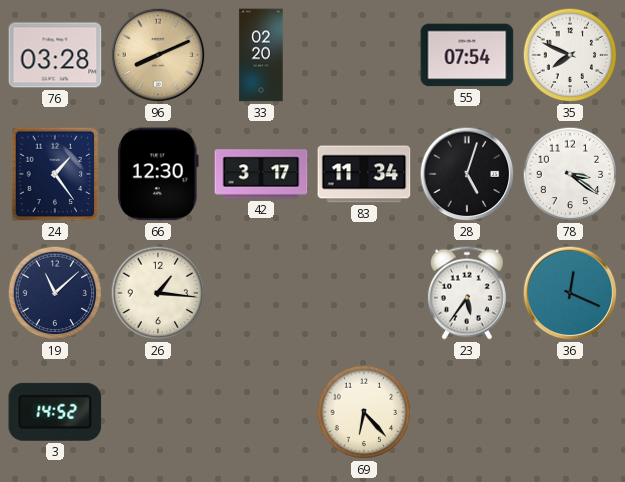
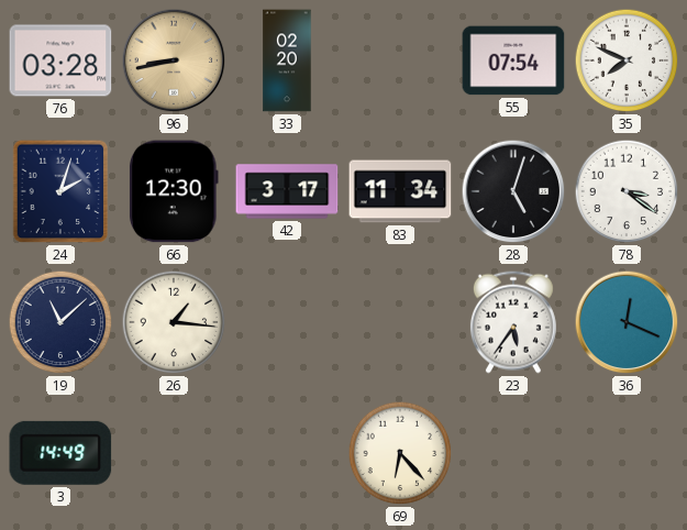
96: 8:11 -> 8:43 (174, 60)
24: 1:24 -> 2:03 (60, 191)
3: 14:52 -> 14:49 (60, 453)
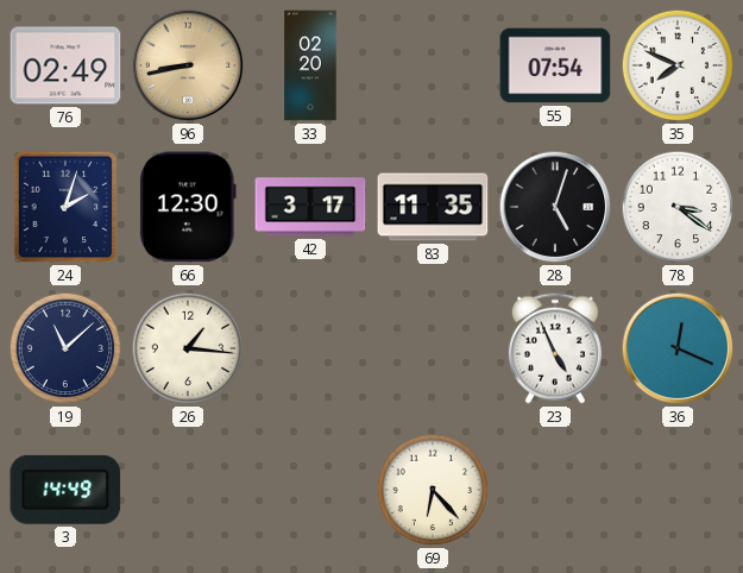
76: 03:28 -> 02:49 (65, 65)
83: 11:34 -> 11:35 (433, 207)
23: 5:36 -> 4:56 (555, 348)
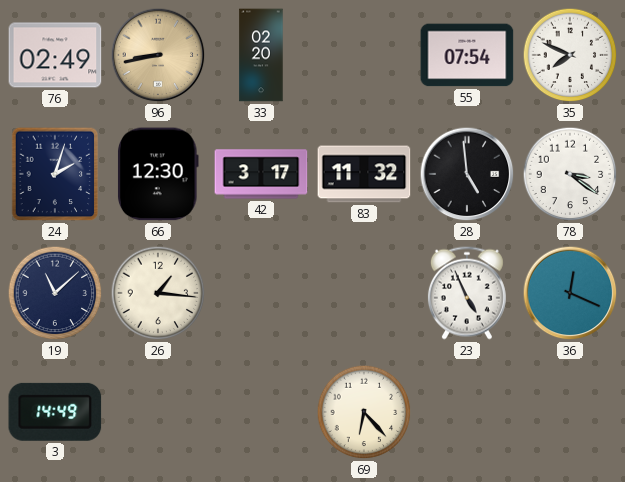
83: 11:35 -> 11:32 (364, 174)
28: 5:03 -> 4:59 (467, 174)
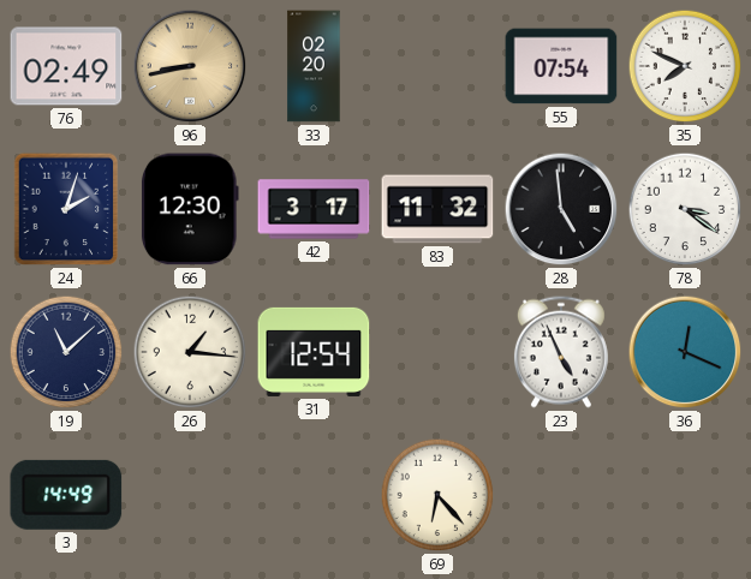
31: none -> 12:54 (314, 352)
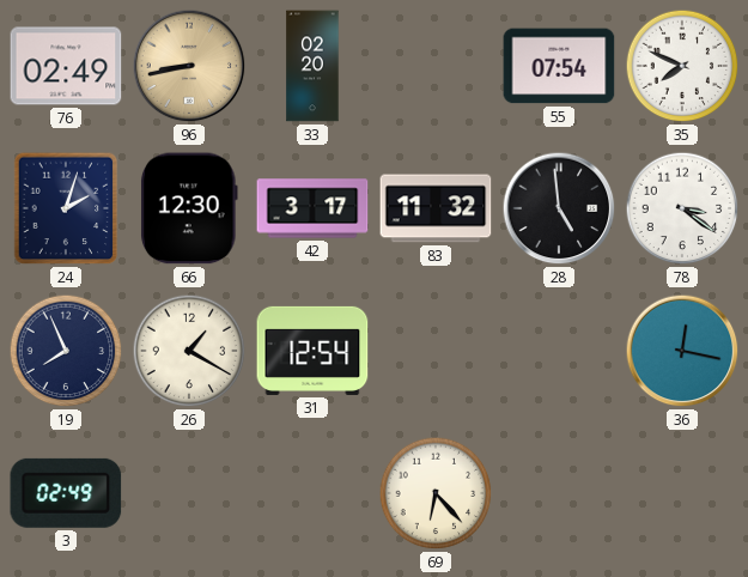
19: 11:08 -> 7:56 (66, 351)
26: 1:16 -> 1:20 (189, 351)
23: 4:56 -> none (561, 352)
36: 12:19 -> 12:17 (682, 351)
3: 14:49 -> 02:49 (66, 493)
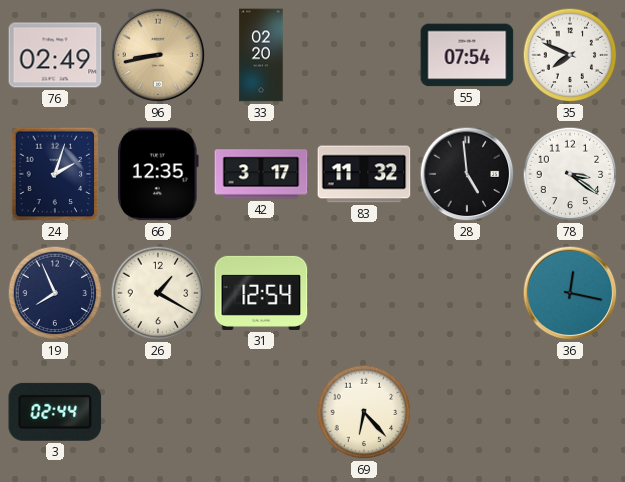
66: 12:30 -> 12:35 (158, 174)
3: 02:49 -> 02:44 (55, 412)
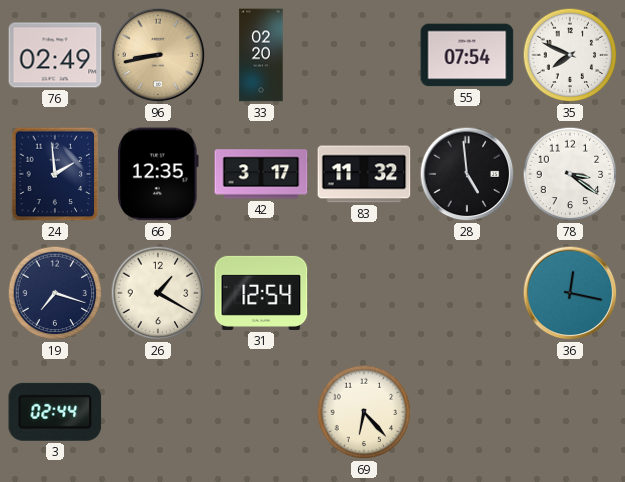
24: 2:03 -> 1:59 (55, 174)
19: 7:56 -> 7:18 (55, 293)
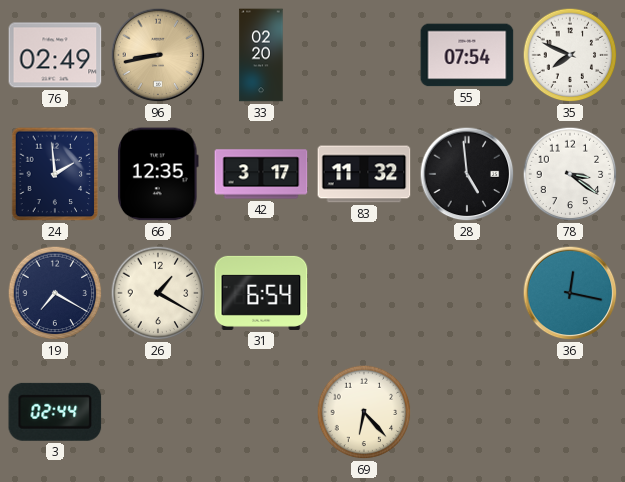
19: 7:18 -> 7:20 (55, 293)
31: 12:54 -> 6:54 (261, 293)
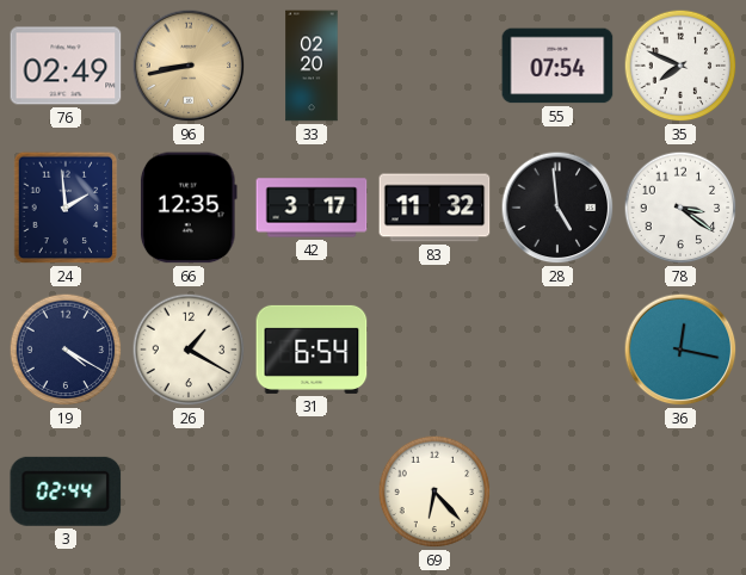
19: 7:20 -> 4:20 (66, 350)
